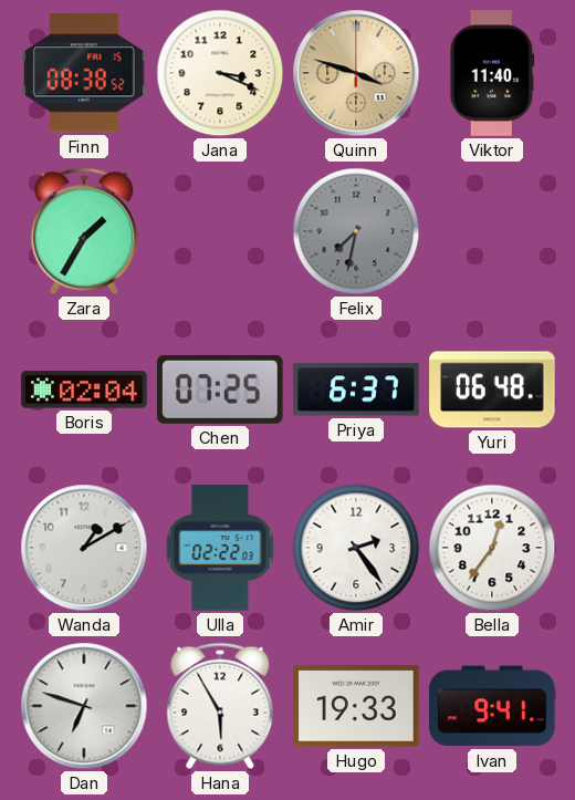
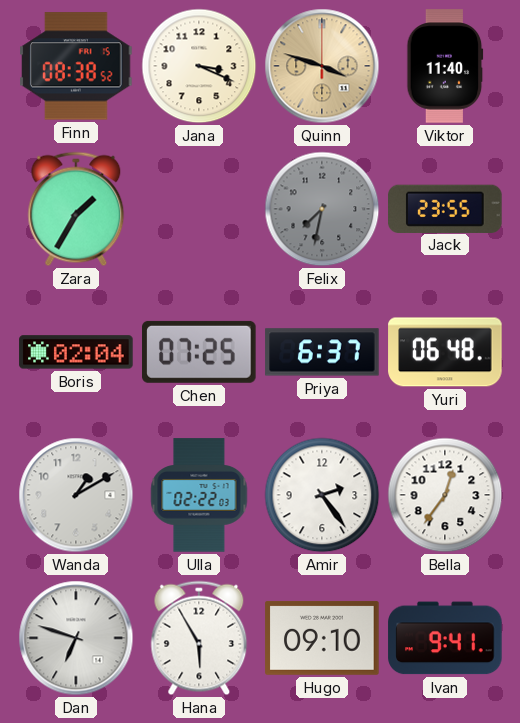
Jack: none -> 23:55 (445, 208)
Hugo: 19:33 -> 09:10 (322, 638)
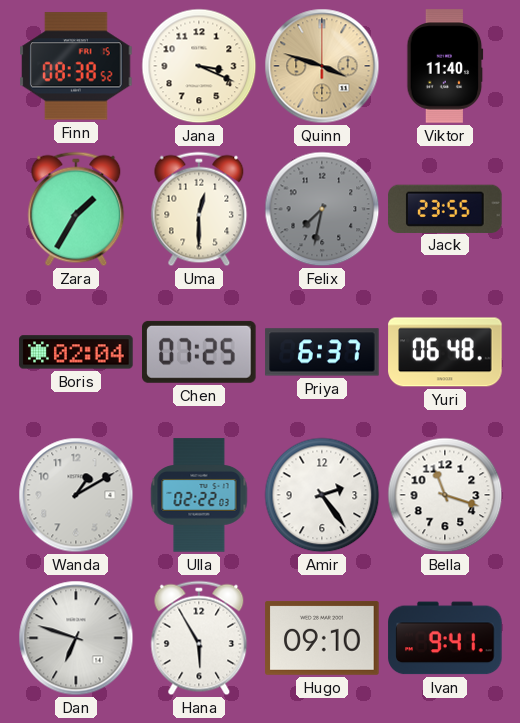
Uma: none -> 12:30 (199, 209)
Bella: 12:36 -> 11:18 (445, 495)
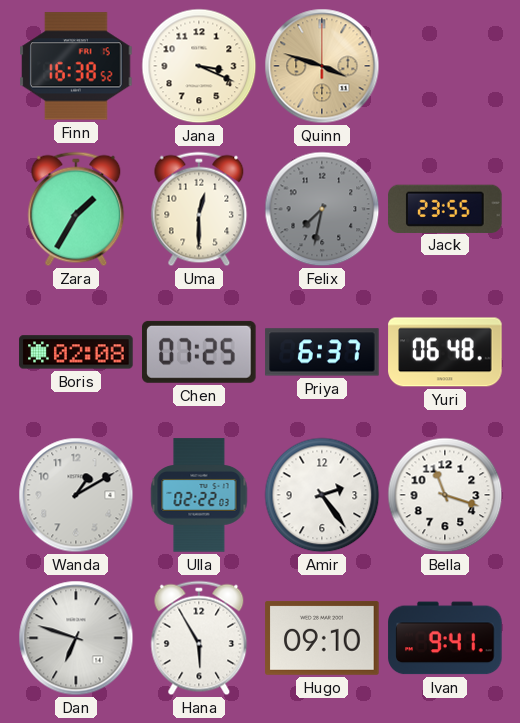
Finn: 08:38 -> 16:38 (76, 66)
Viktor: 11:40 -> none (445, 66)
Boris: 02:04 -> 02:08 (76, 352)
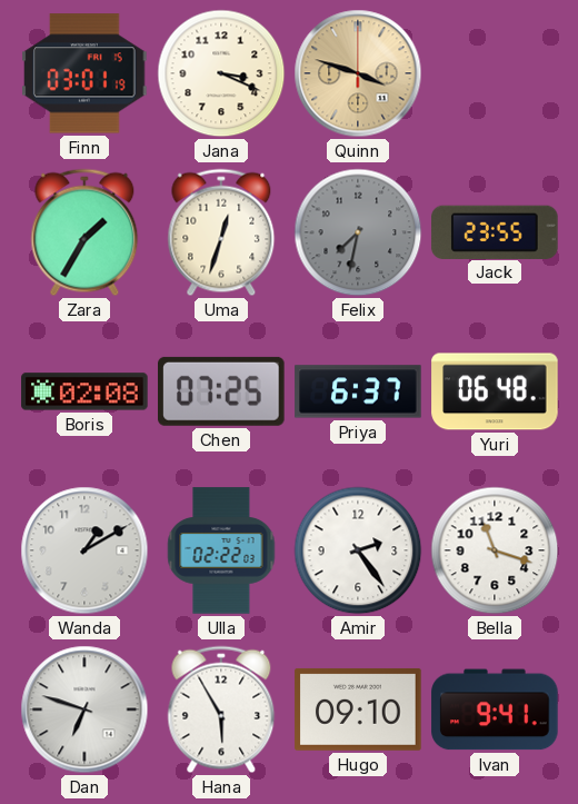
Finn: 16:38 -> 03:01 (84, 73)
Uma: 12:30 -> 12:33 (221, 232)
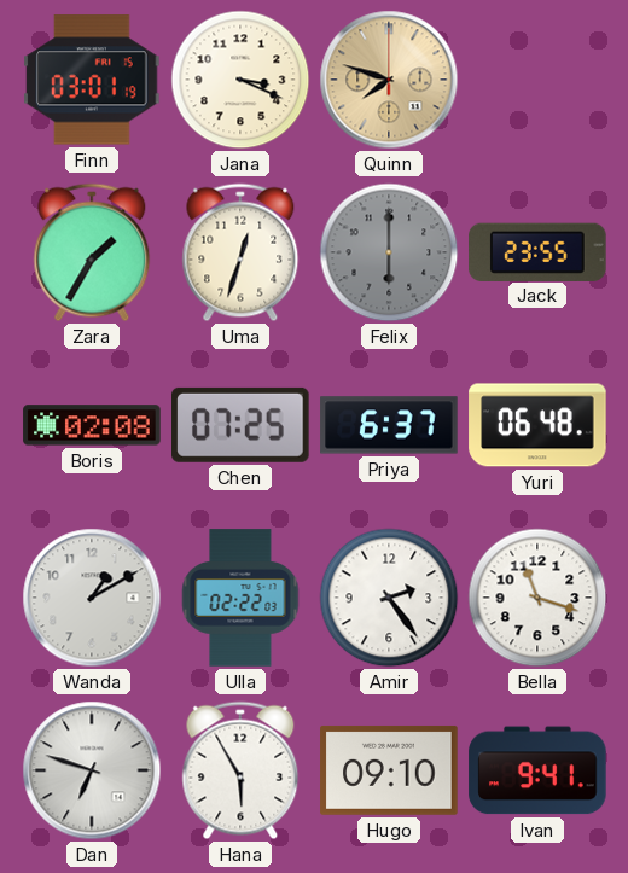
Quinn: 3:48 -> 7:48 (389, 80)
Felix: 7:32 -> 6:00 (389, 252)
